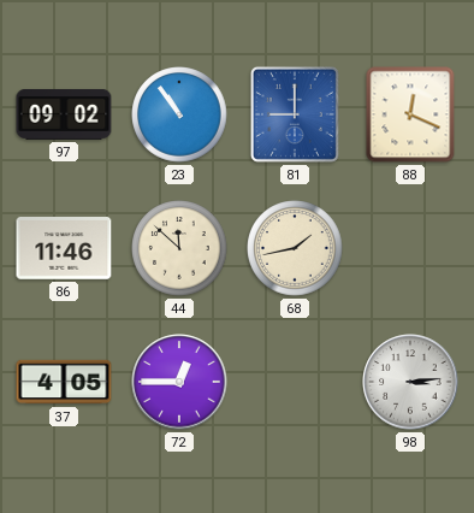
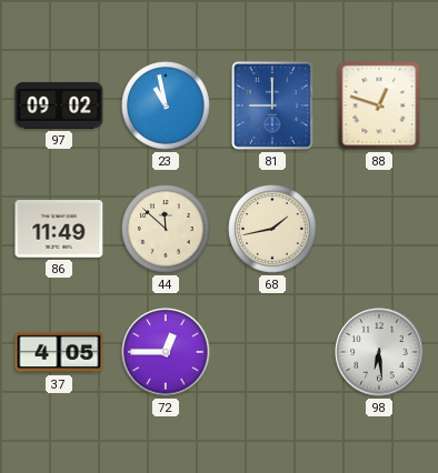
23: 10:54 -> 10:58 (166, 105)
88: 12:19 -> 12:48 (379, 105)
86: 11:46 -> 11:49 (59, 230)
98: 3:14 -> 6:29 (379, 352)
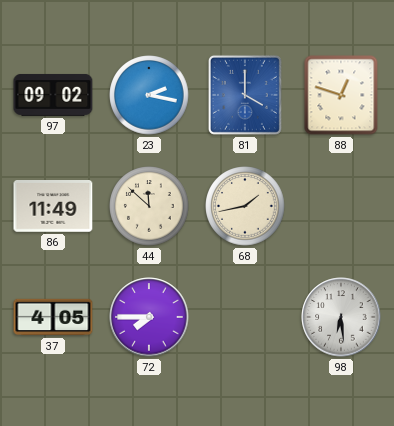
23: 10:58 -> 2:17 (149, 95)
81: 9:00 -> 4:00 (245, 95)
72: 12:45 -> 7:45 (149, 317)
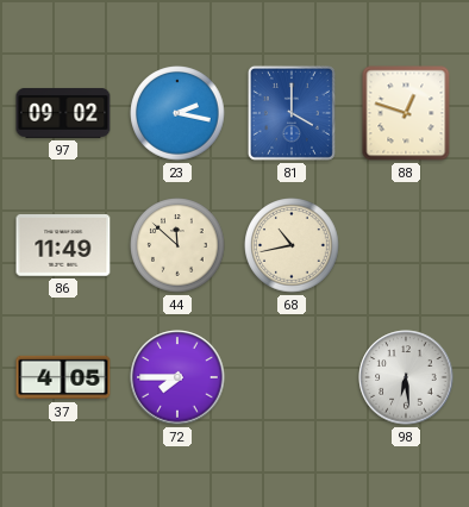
68: 1:43 -> 10:43 (292, 245)
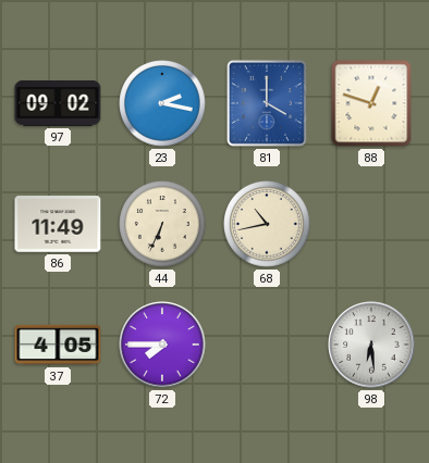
44: 11:52 -> 6:34 (162, 224)
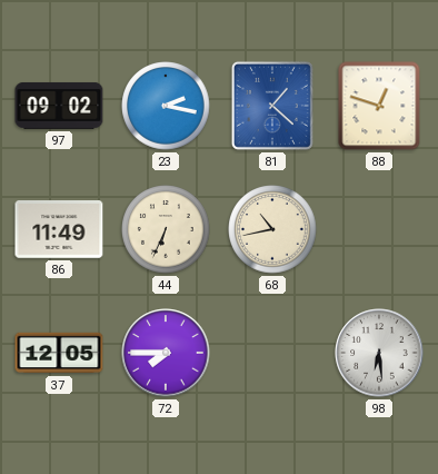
81: 4:00 -> 1:22 (272, 106)
37: 4:05 -> 12:05 (59, 353)
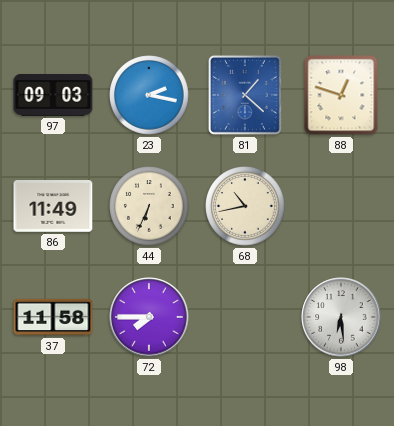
97: 09:02 -> 09:03 (53, 95)
37: 12:05 -> 11:58 (53, 317)
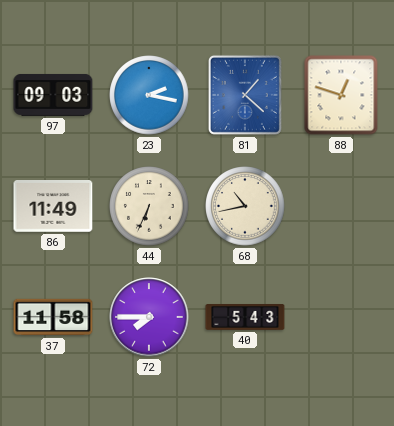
40: none -> 5:43 (245, 318)
98: 6:29 -> none (341, 317)
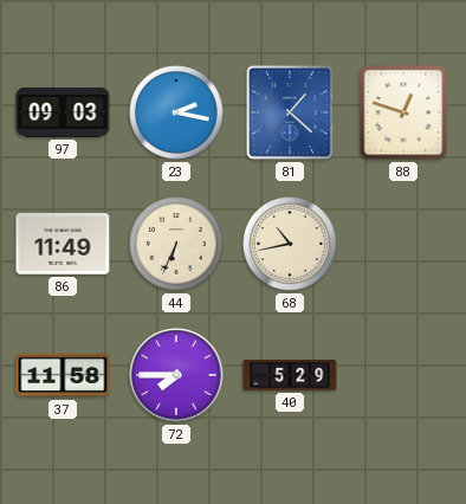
40: 5:43 -> 5:29 (290, 376)
